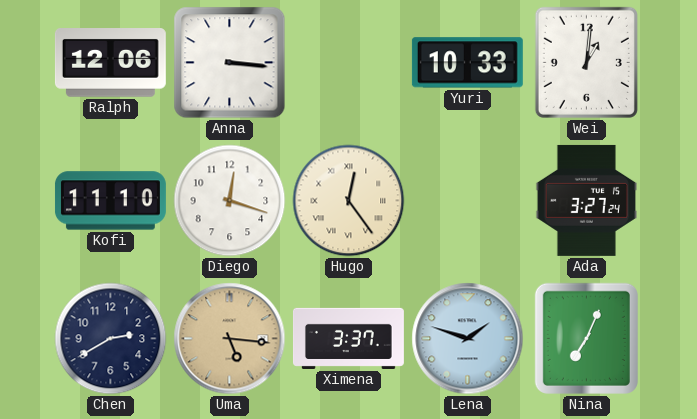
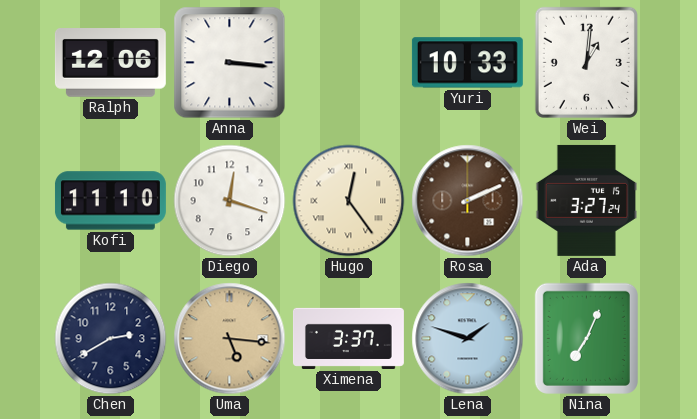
Rosa: none -> 2:11 (468, 201)
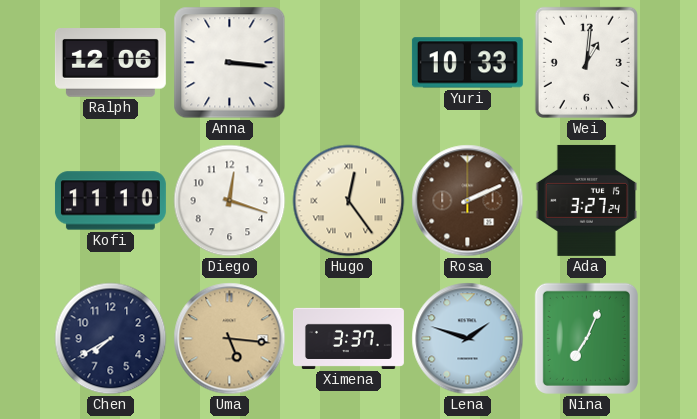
Chen: 2:40 -> 7:40 (111, 339)
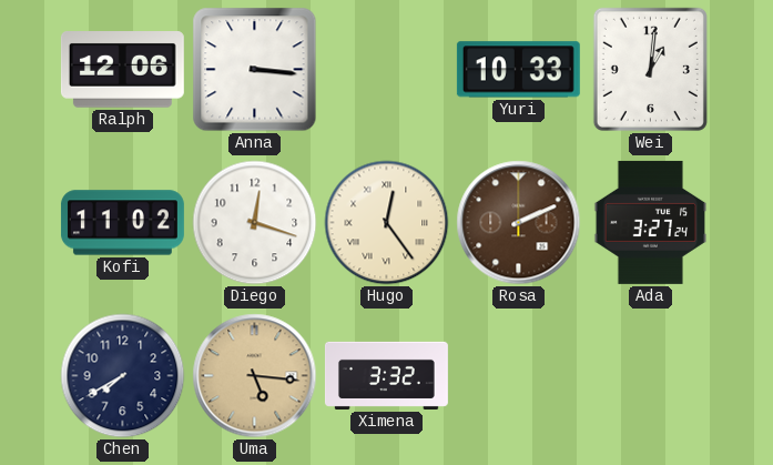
Kofi: 11:10 -> 11:02 (122, 223)
Ximena: 3:37 -> 3:32 (386, 375)
Lena: 1:48 -> none (468, 339)
Nina: 7:04 -> none (586, 338)
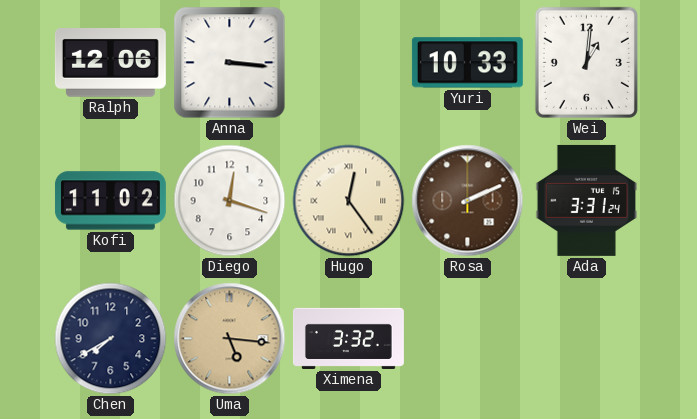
Ada: 3:27 -> 3:31 (586, 200)
